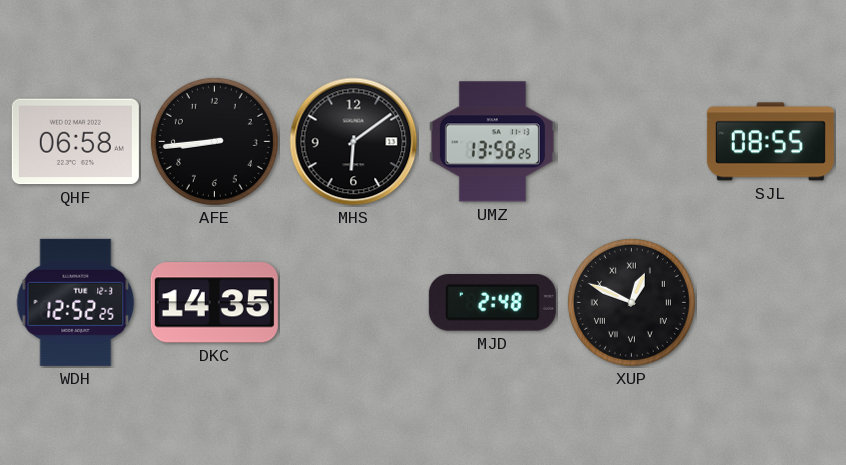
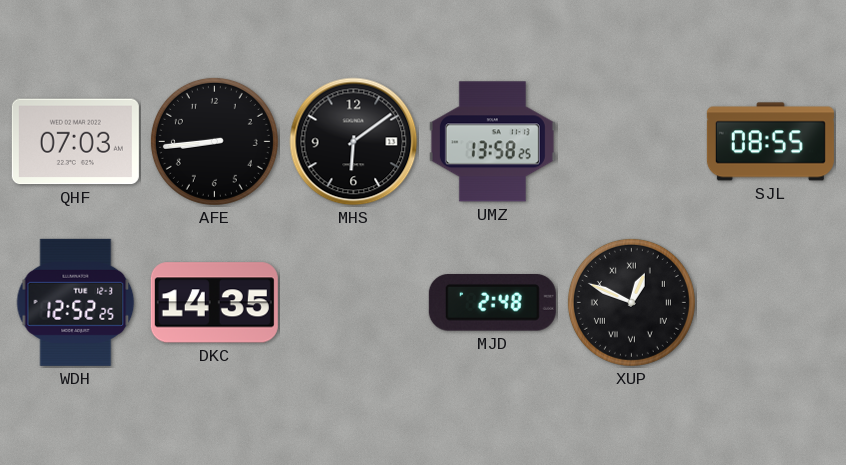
QHF: 06:58 -> 07:03 (75, 142)
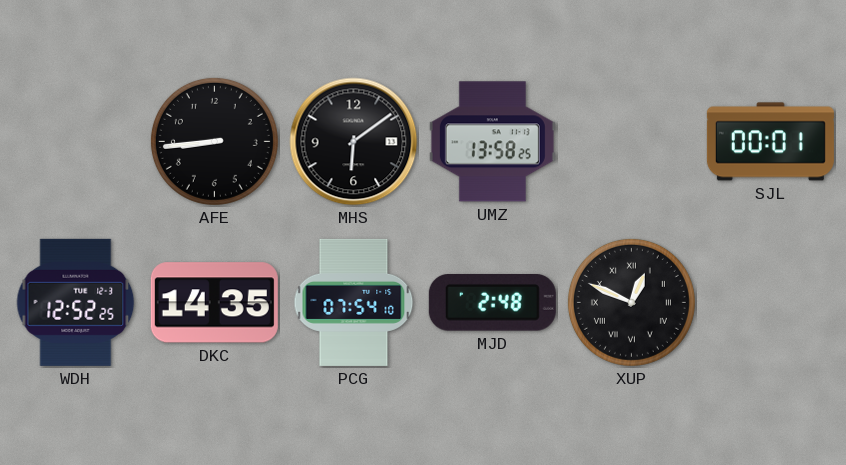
QHF: 07:03 -> none (75, 142)
SJL: 08:55 -> 00:01 (770, 142)
PCG: none -> 07:54 (354, 302)
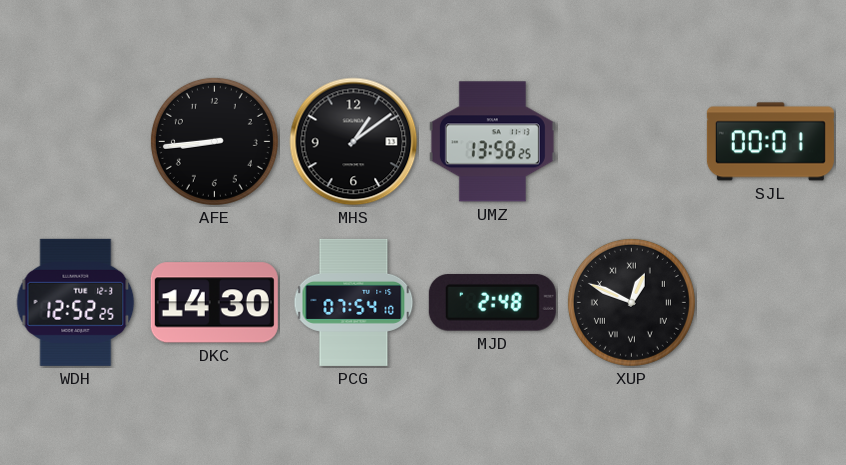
MHS: 6:09 -> 1:09 (354, 142)
DKC: 14:35 -> 14:30 (214, 303)
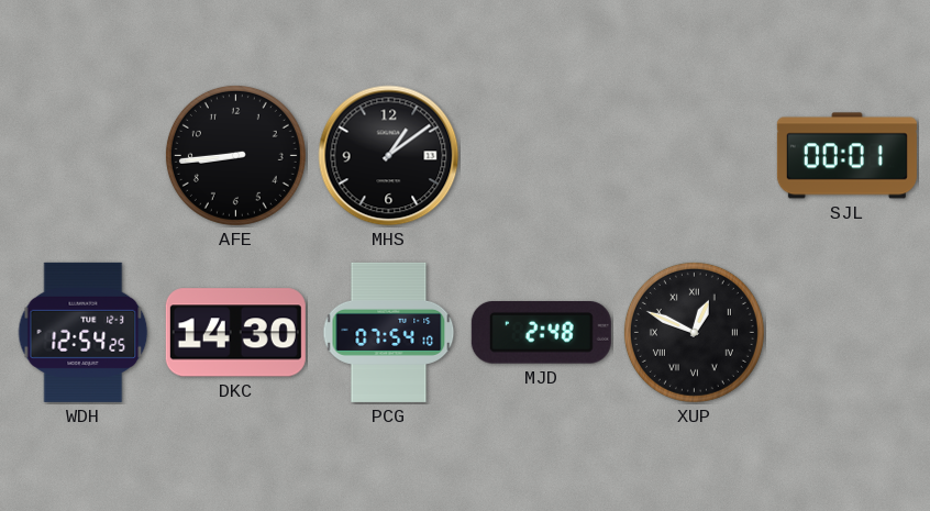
UMZ: 13:58 -> none (492, 142)
WDH: 12:52 -> 12:54 (84, 332)
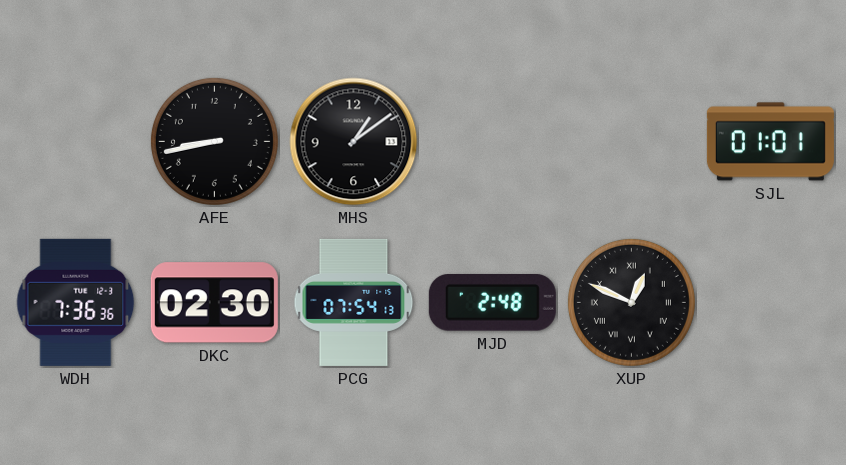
AFE: 8:44 -> 8:43 (214, 141)
SJL: 00:01 -> 01:01 (770, 142)
WDH: 12:54 -> 7:36 (76, 302)
DKC: 14:30 -> 02:30 (214, 303)
PCG: 07:54:10 -> 07:54:13 (354, 302)
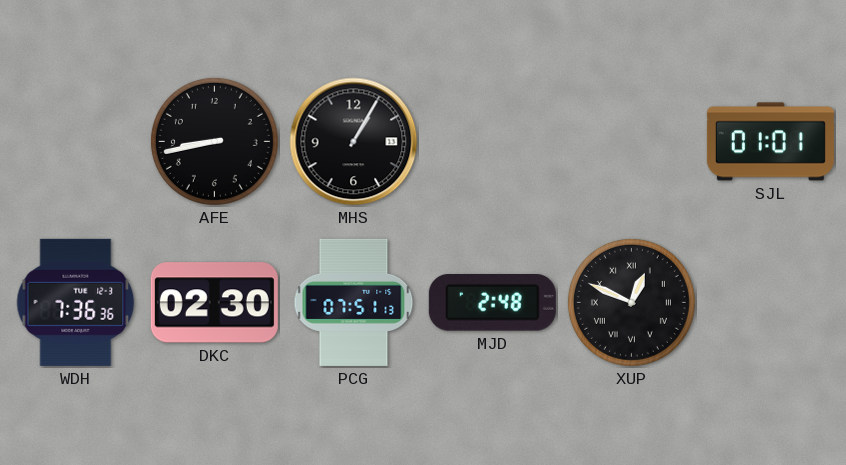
MHS: 1:09 -> 1:05 (354, 142)
PCG: 07:54 -> 07:51 (354, 302)
